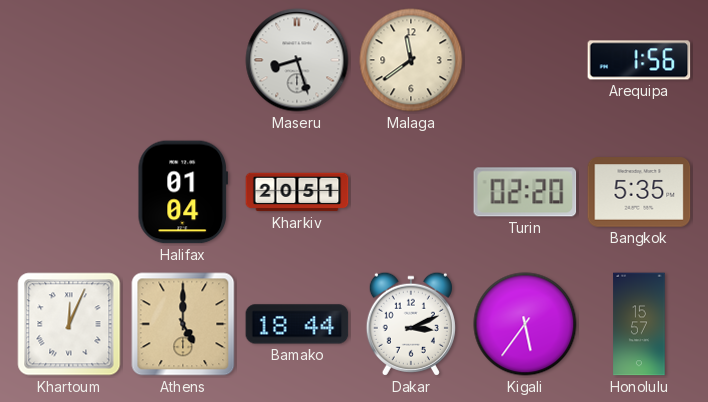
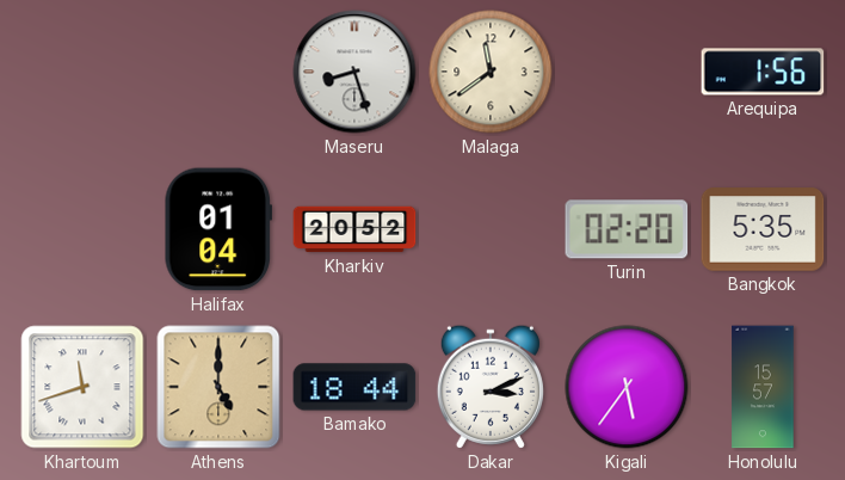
Kharkiv: 20:51 -> 20:52 (354, 229)
Khartoum: 12:04 -> 11:42 (82, 387)
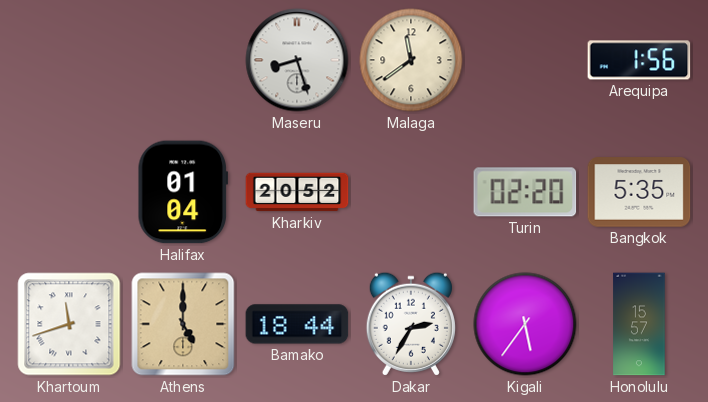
Dakar: 3:11 -> 2:35 (411, 324)
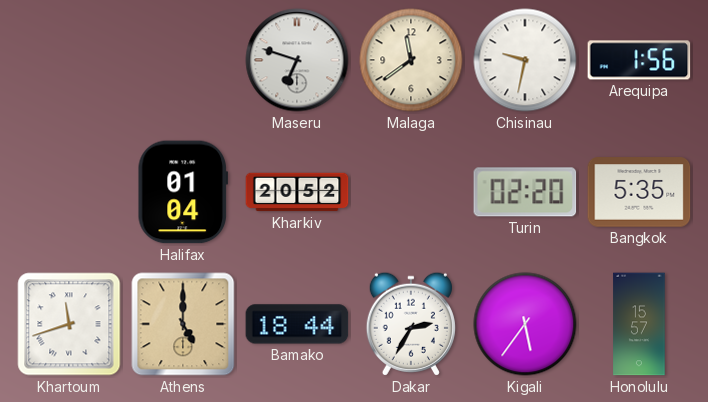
Maseru: 8:27 -> 6:48 (297, 60)
Chisinau: none -> 9:32 (525, 60)
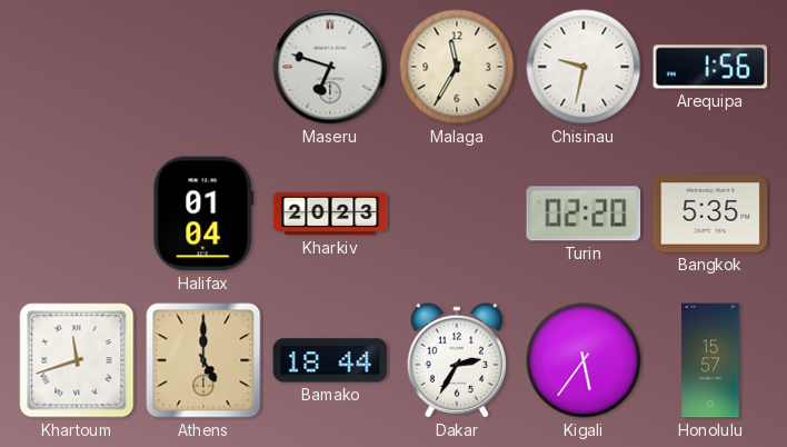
Malaga: 11:39 -> 11:35 (457, 67)
Kharkiv: 20:52 -> 20:23 (330, 213)
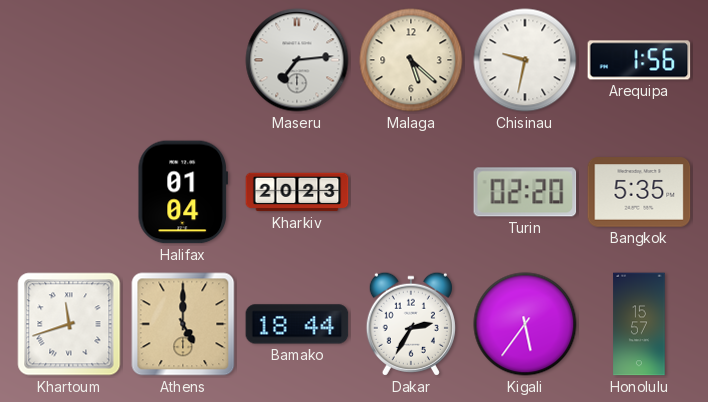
Maseru: 6:48 -> 7:14 (297, 60)
Malaga: 11:35 -> 5:22 (411, 60)
